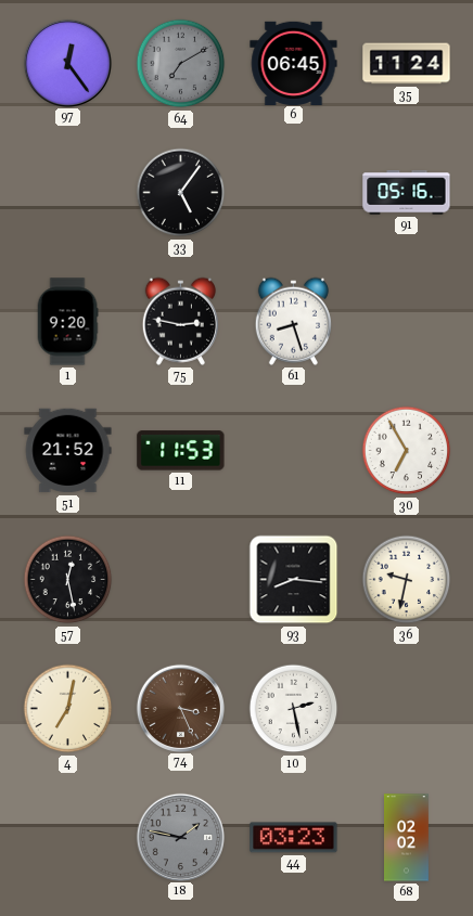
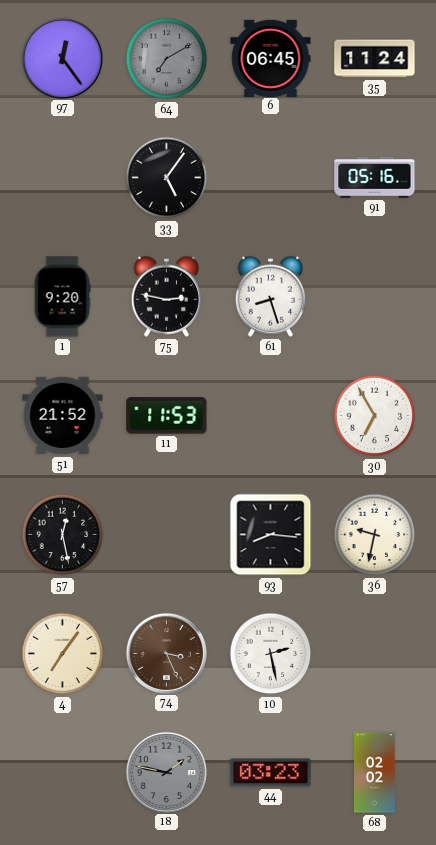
4: 7:02 -> 7:06 (63, 654)
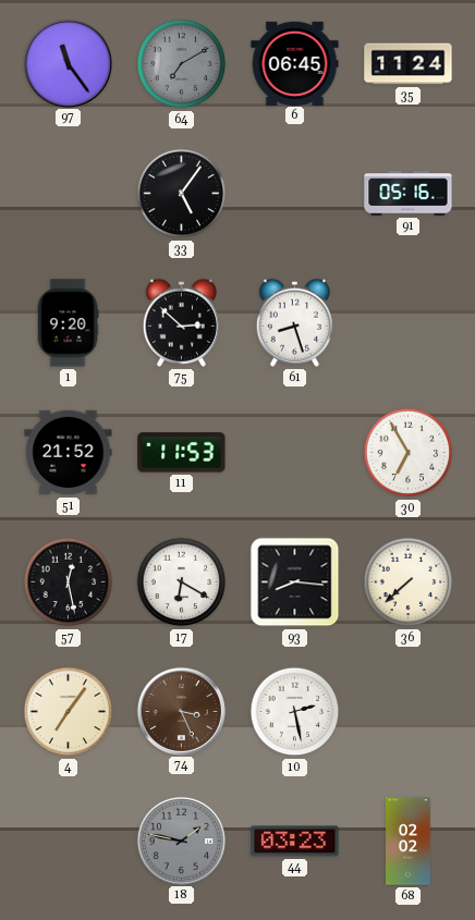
97: 12:24 -> 11:24 (68, 63)
75: 2:47 -> 2:52 (181, 322)
17: none -> 6:20 (182, 582)
36: 9:32 -> 7:38 (409, 582)
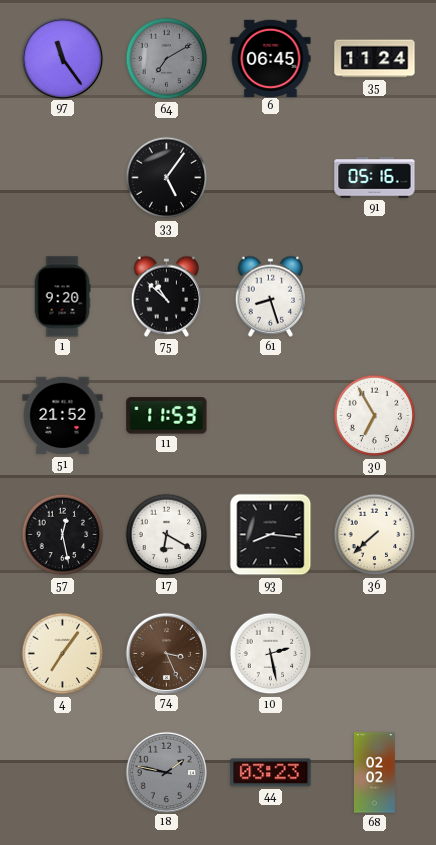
75: 2:52 -> 10:52 (166, 296)
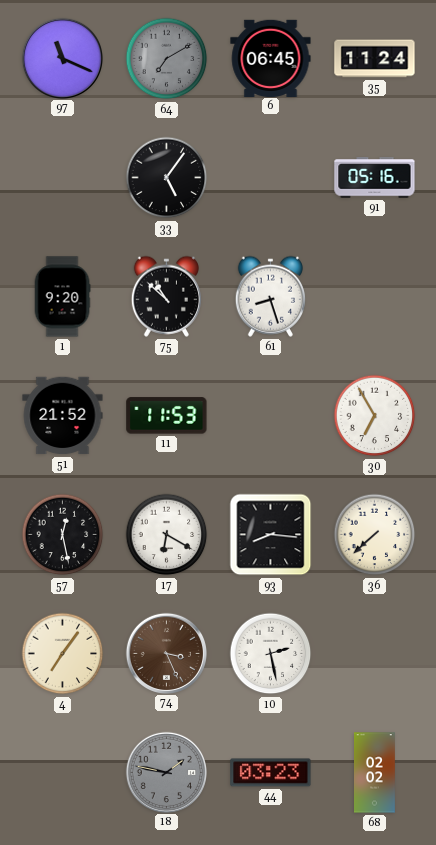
97: 11:24 -> 11:19 (62, 58)
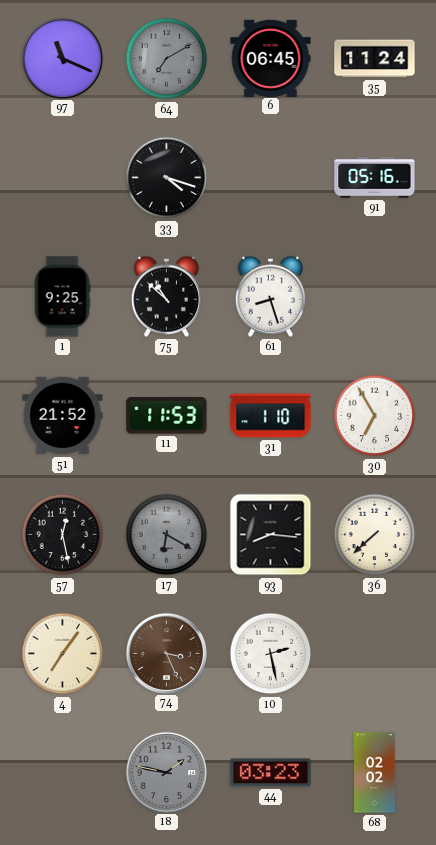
33: 5:06 -> 4:18 (167, 178)
1: 9:20 -> 9:25 (62, 297)
31: none -> 1:10 (271, 416)
17 dial: white -> grey (167, 535)
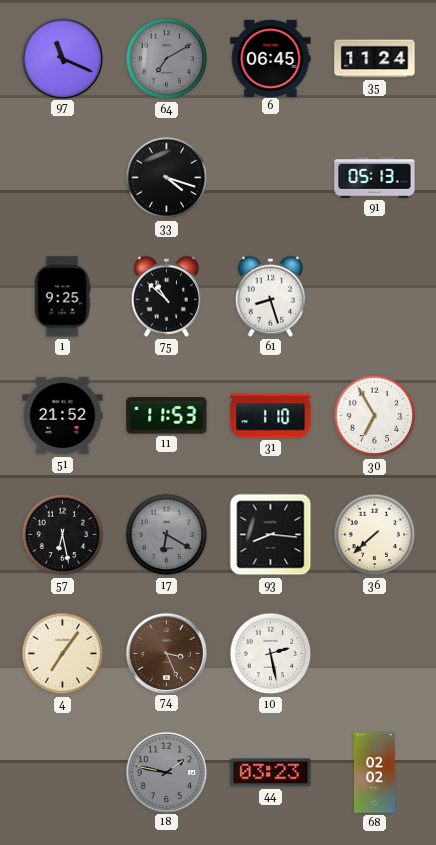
91: 05:16 -> 05:13 (375, 178)
57: 12:28 -> 6:28 (63, 535)
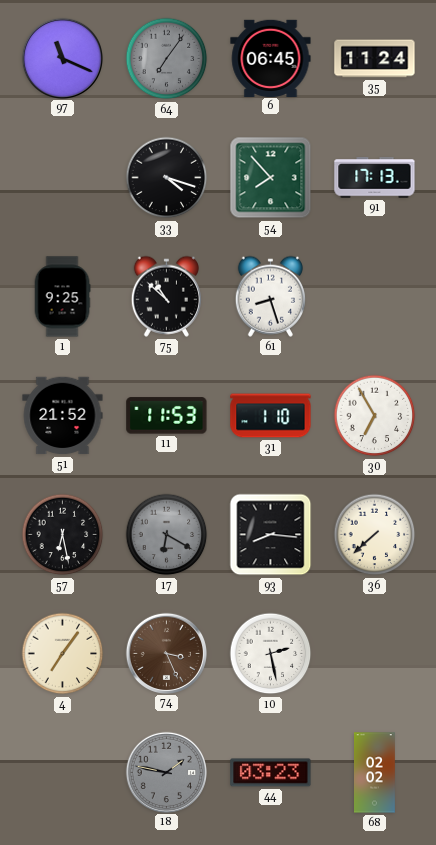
64: 7:10 -> 7:06 (167, 59)
54: none -> 7:53 (271, 178)
91: 05:13 -> 17:13 (375, 178)
